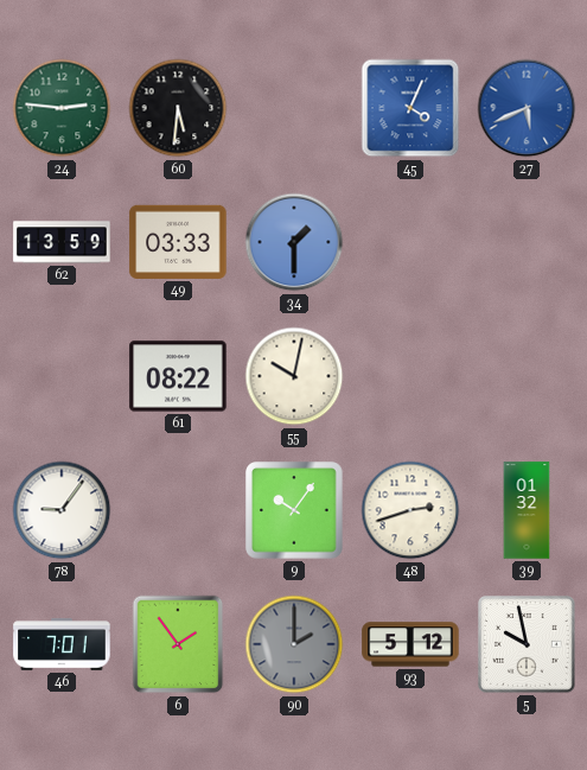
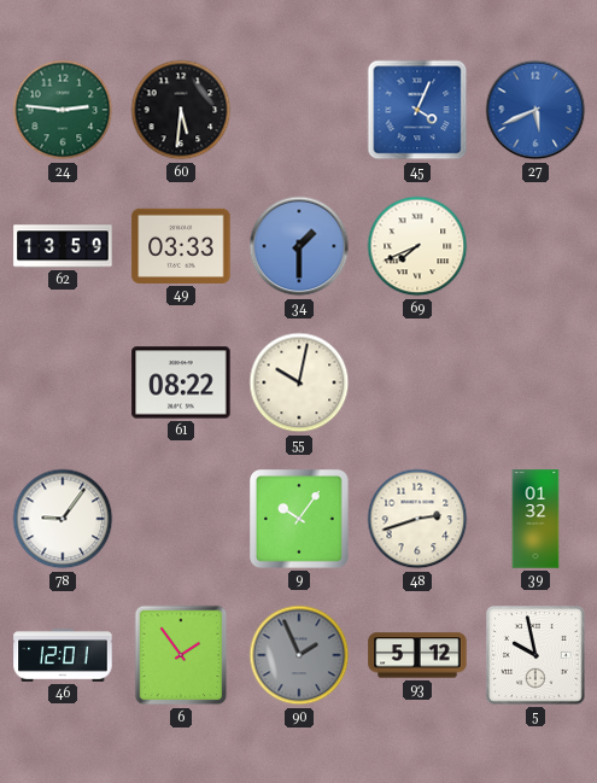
69: none -> 7:41 (417, 246)
46: 7:01 -> 12:01 (63, 655)
90: 2:00 -> 1:56 (299, 655)
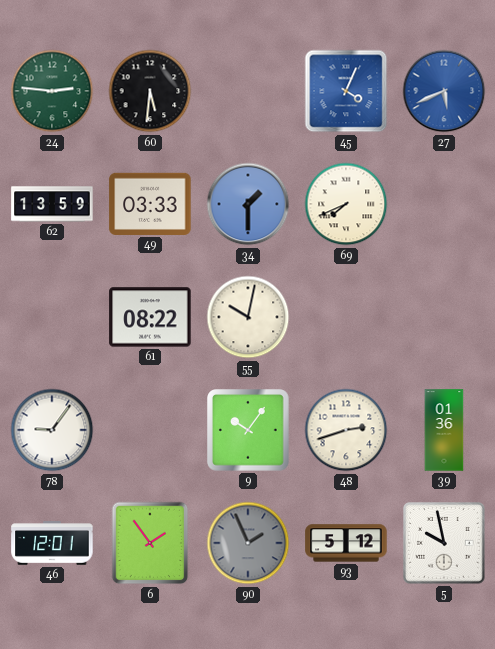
39: 01:32 -> 01:36 (444, 430)
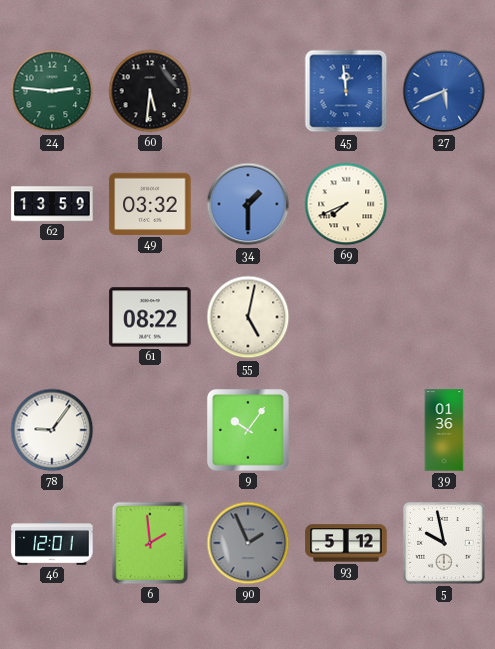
45: 4:04 -> 11:59 (346, 91)
49: 03:33 -> 03:32 (150, 204)
55: 10:02 -> 5:02 (248, 317)
48: 2:42 -> none (346, 430)
6: 1:54 -> 1:59 (150, 543)
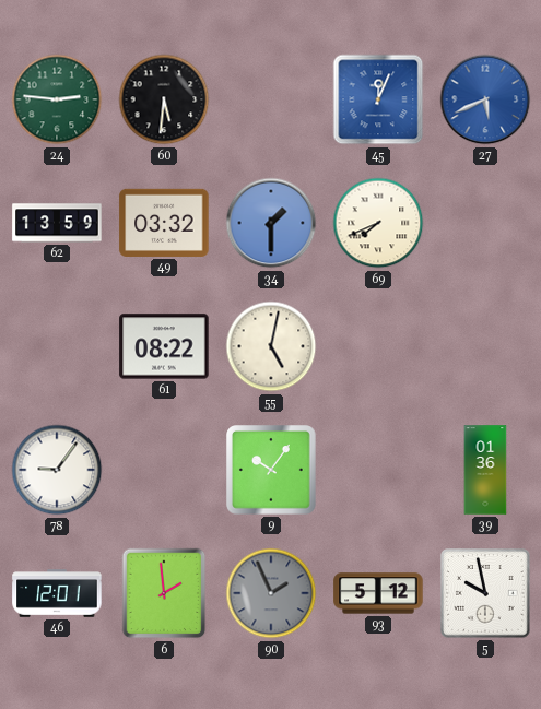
45: 11:59 -> 12:04 (378, 99)
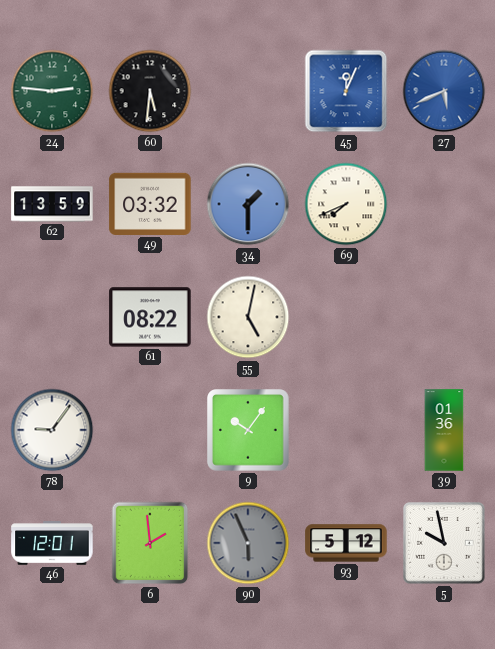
90: 1:56 -> 5:56 (248, 543)
